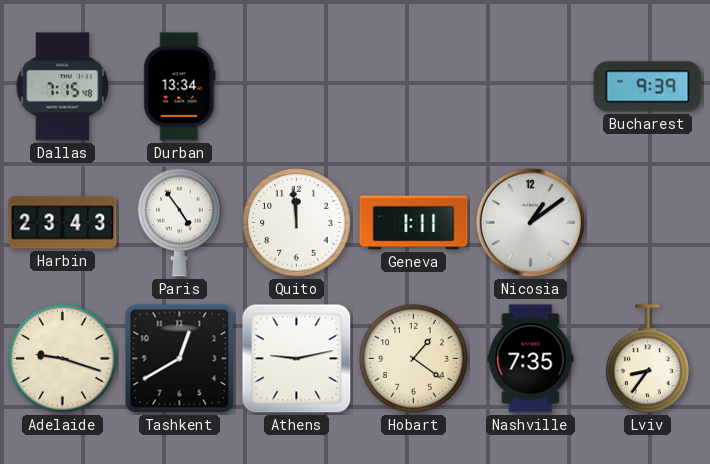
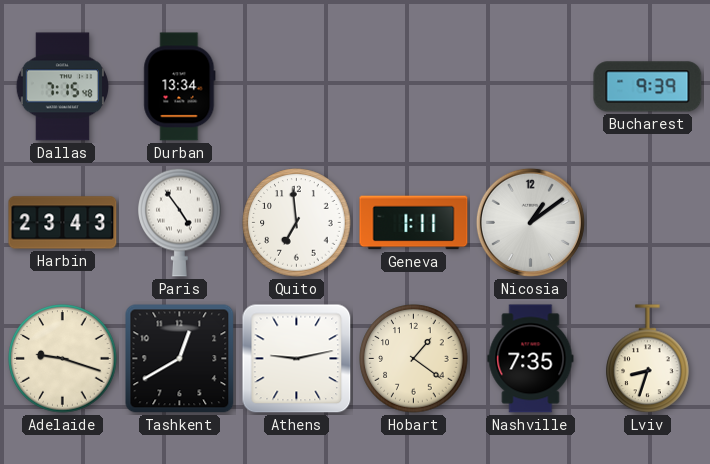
Quito: 11:59 -> 6:59 (297, 223)
Lviv: 8:36 -> 8:33 (648, 359)
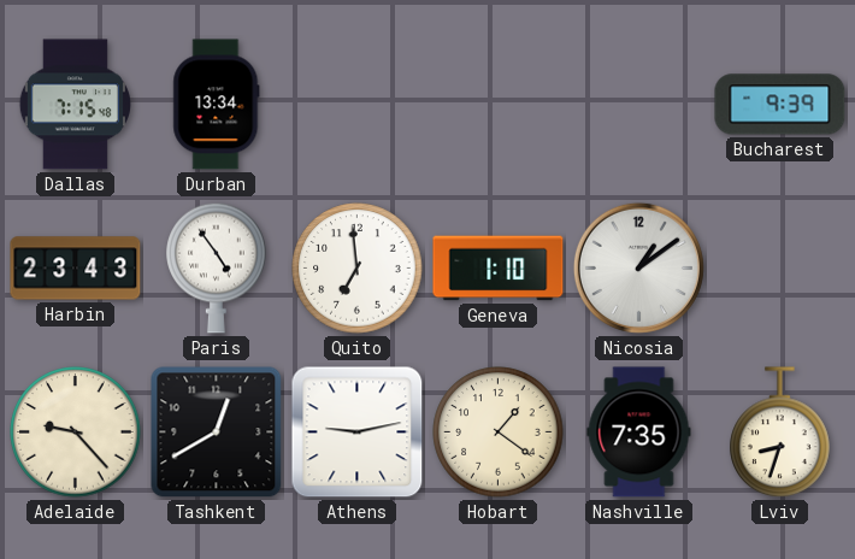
Geneva: 1:11 -> 1:10 (499, 269)
Adelaide: 9:18 -> 9:23 (76, 433)
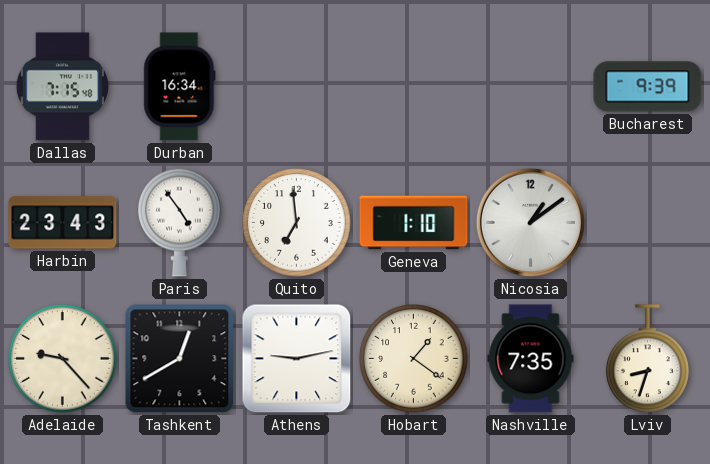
Durban: 13:34 -> 16:34 (180, 87)
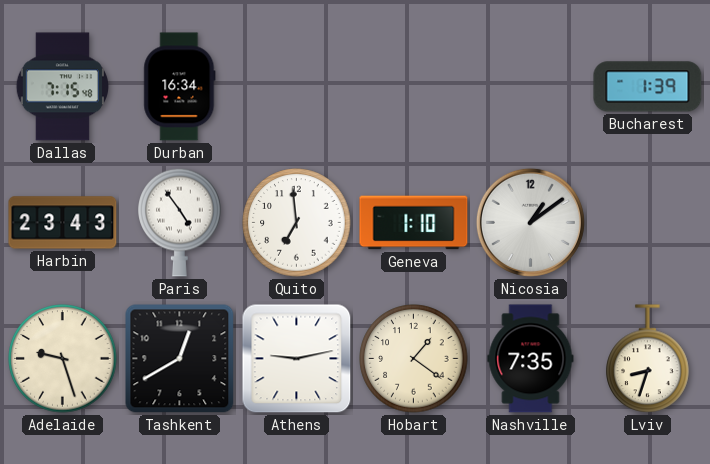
Bucharest: 9:39 -> 1:39 (648, 87)
Adelaide: 9:23 -> 9:27 (63, 359)
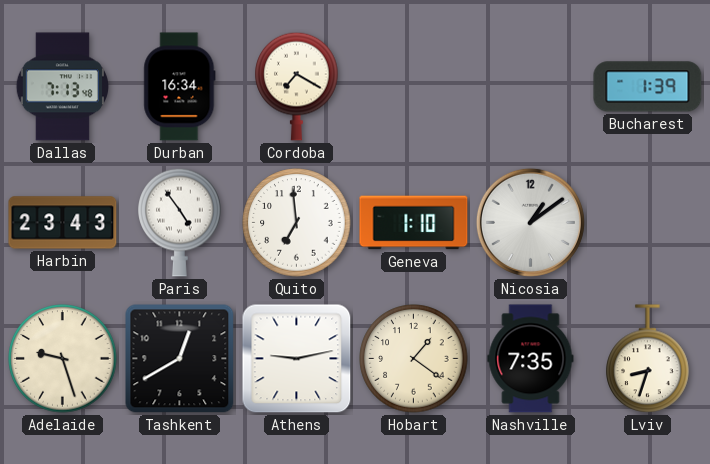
Dallas: 7:15 -> 7:13 (62, 87)
Cordoba: none -> 7:20 (297, 86)
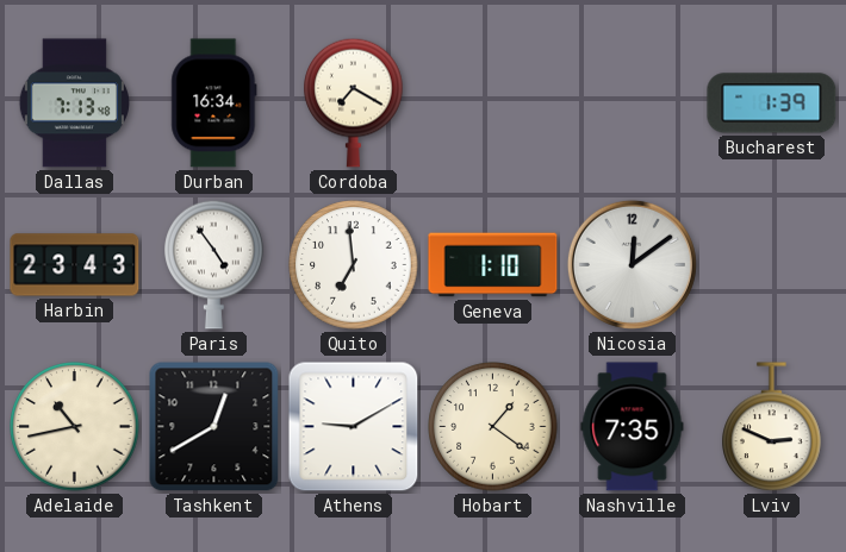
Nicosia: 1:09 -> 12:09 (632, 264)
Adelaide: 9:27 -> 10:43 (75, 427)
Athens: 9:13 -> 9:10 (354, 427)
Lviv: 8:33 -> 2:49 (772, 427)
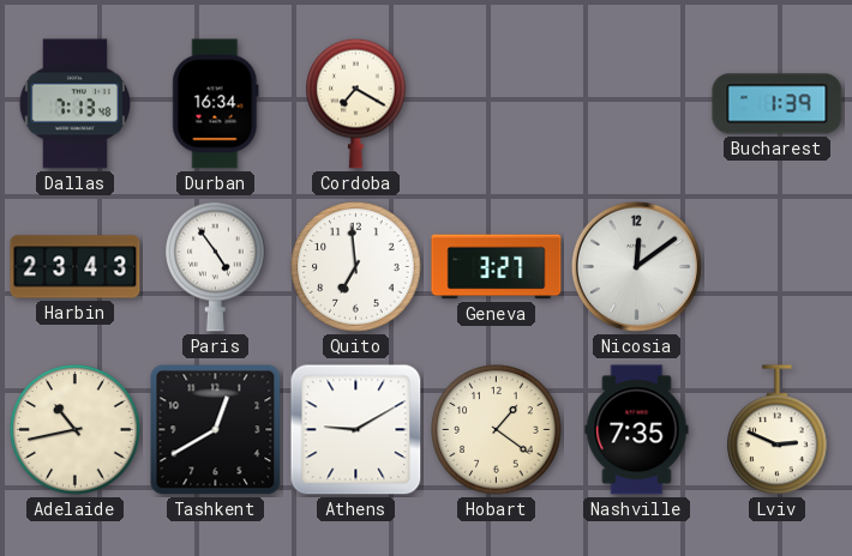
Geneva: 1:10 -> 3:27 (497, 267)
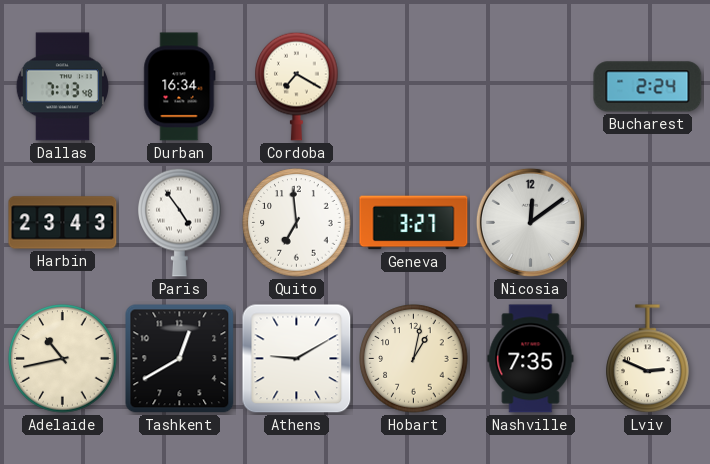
Bucharest: 1:39 -> 2:24 (648, 87)
Hobart: 1:21 -> 1:02 (414, 359)
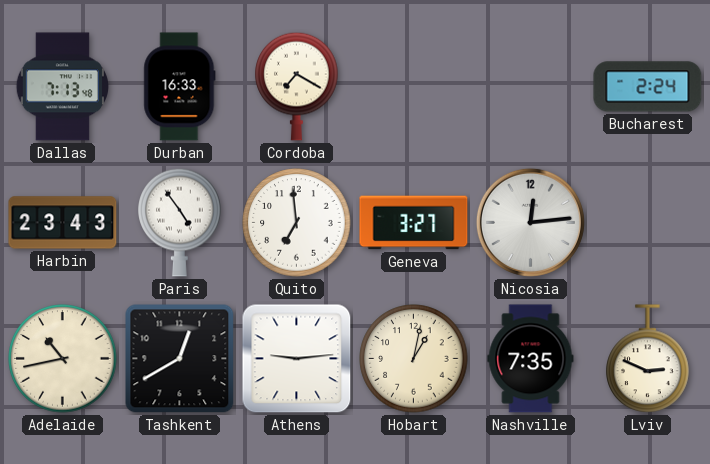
Durban: 16:34 -> 16:33 (180, 87)
Nicosia: 12:09 -> 12:14 (530, 222)
Athens: 9:10 -> 9:14 (297, 359)
